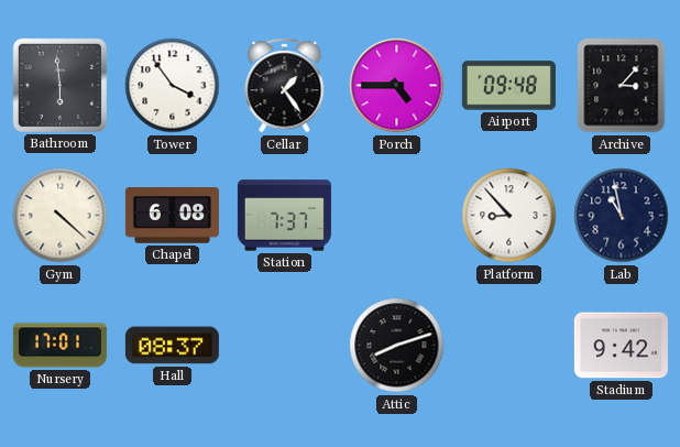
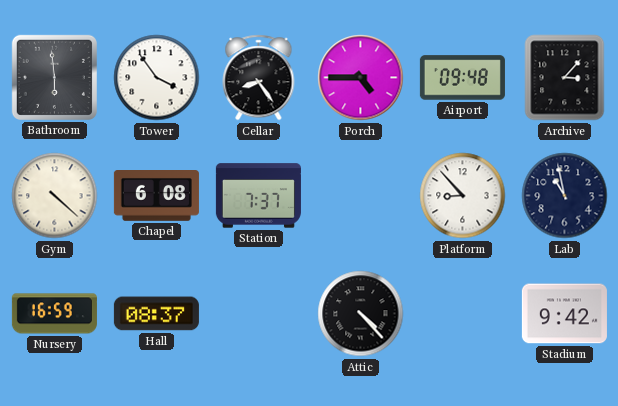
Cellar: 1:24 -> 8:24 (259, 78)
Nursery: 17:01 -> 16:59 (54, 314)
Attic: 8:12 -> 4:23 (361, 314)
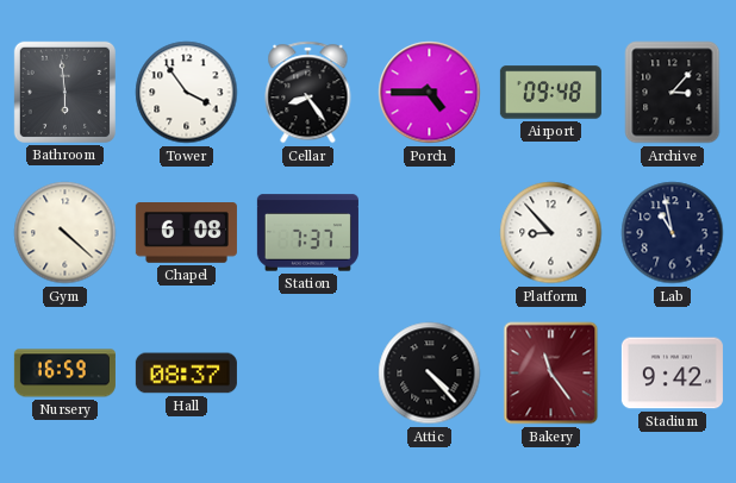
Bakery: none -> 11:24 (551, 374)
